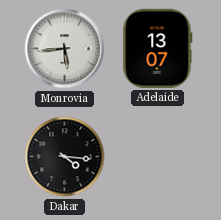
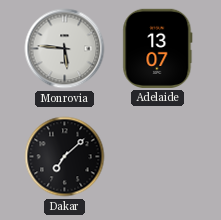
Monrovia: 5:44 -> 5:46 (65, 49)
Dakar: 4:16 -> 7:08 (65, 157)
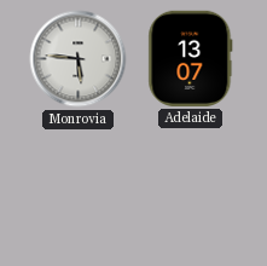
Dakar: 7:08 -> none (65, 157)
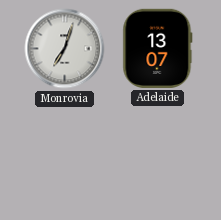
Monrovia: 5:46 -> 7:03 (65, 49)
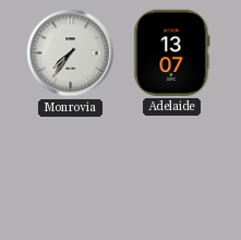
Monrovia: 7:03 -> 7:36 (71, 53)
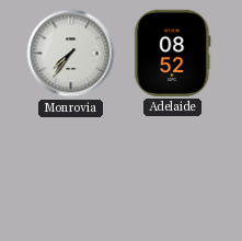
Adelaide: 13:07 -> 08:52 (173, 53)
